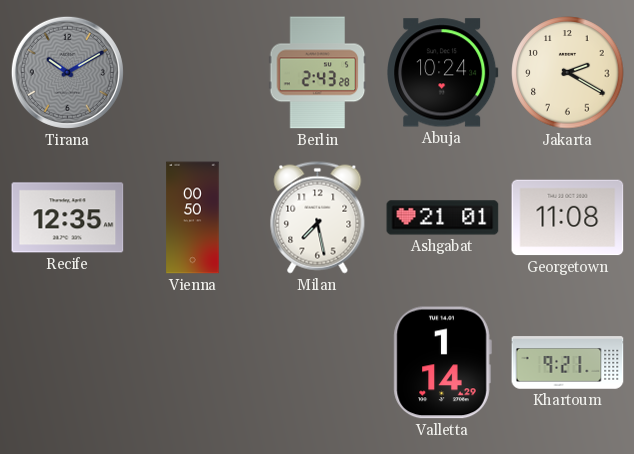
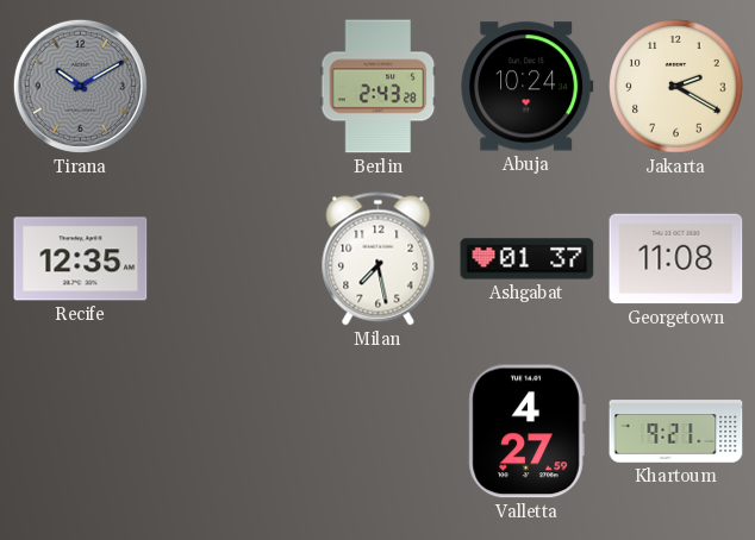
Vienna: 00:50 -> none (193, 218)
Ashgabat: 21:01 -> 01:37 (528, 259)
Valletta: 1:14 -> 4:27 (526, 432)
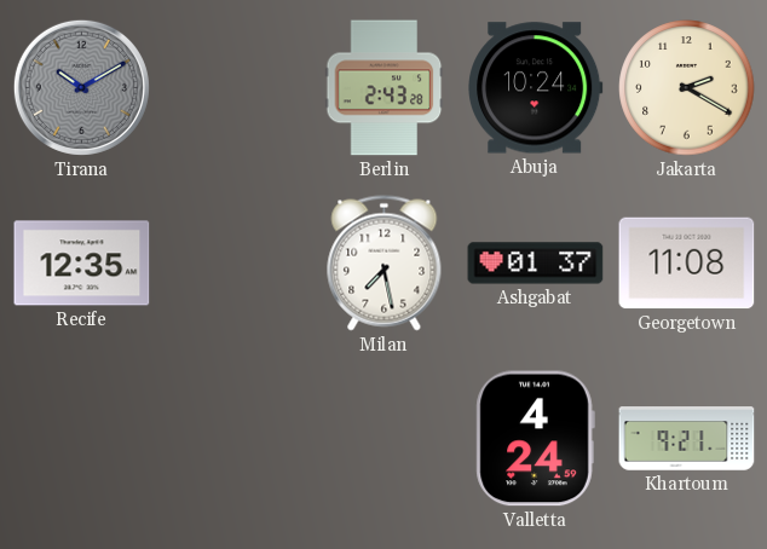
Valletta: 4:27 -> 4:24 (535, 439)
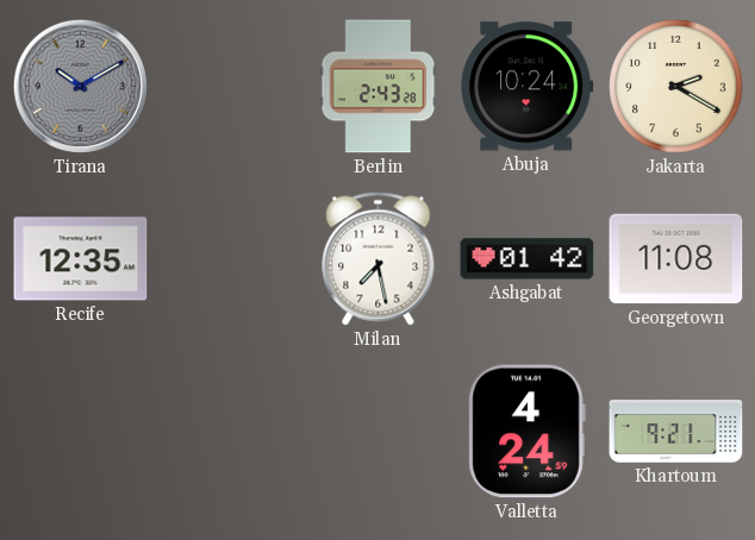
Ashgabat: 01:37 -> 01:42 (528, 259)
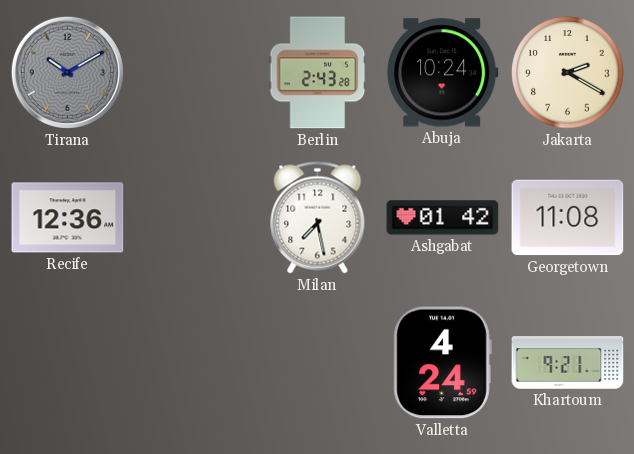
Recife: 12:35 -> 12:36 (68, 218)
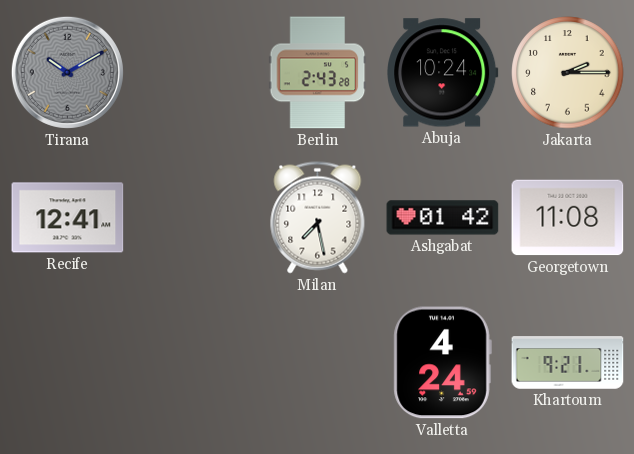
Jakarta: 2:20 -> 2:15 (568, 73)
Recife: 12:36 -> 12:41 (68, 218)
